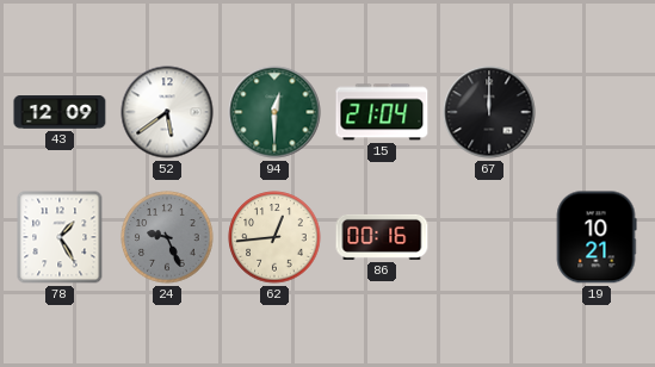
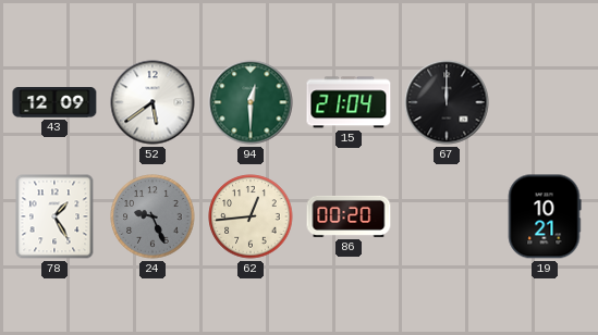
86: 00:16 -> 00:20 (349, 216)
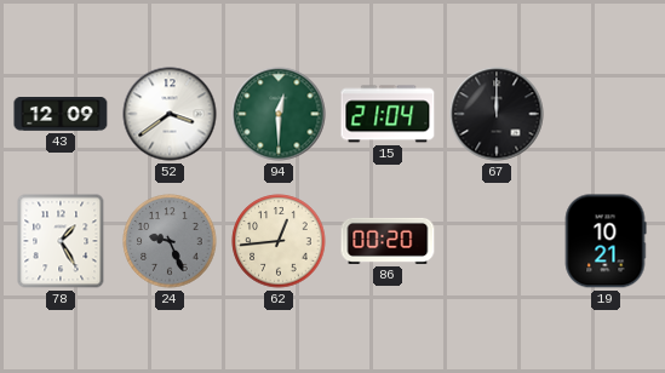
52: 5:39 -> 3:39 (170, 114)
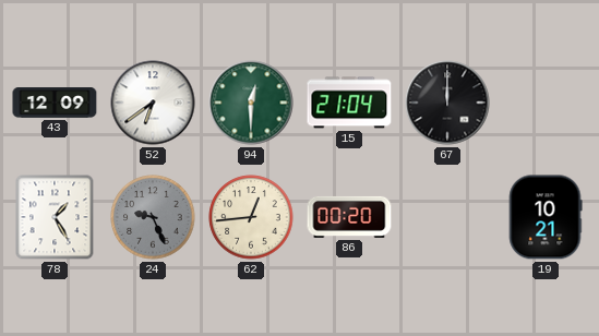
52: 3:39 -> 6:39 (153, 103)
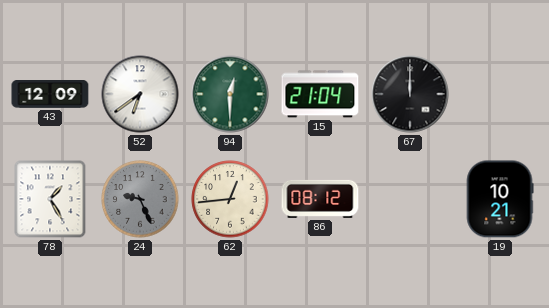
86: 00:20 -> 08:12 (320, 199)
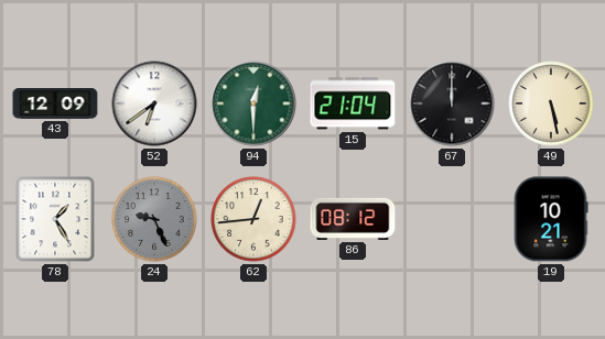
49: none -> 5:28 (551, 103)
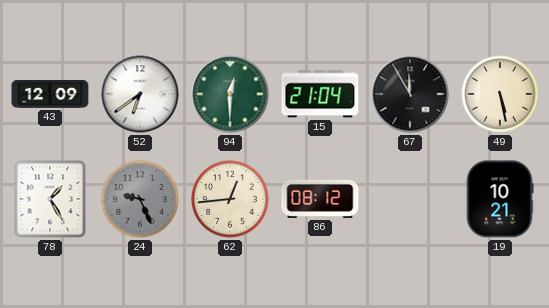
67: 12:00 -> 11:55 (410, 94)
